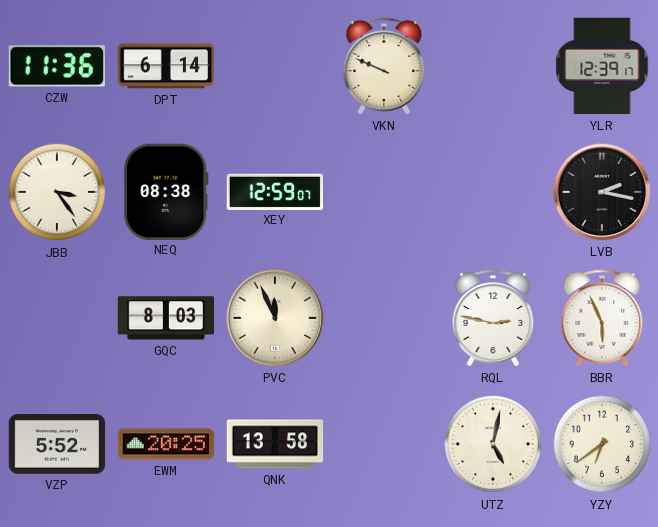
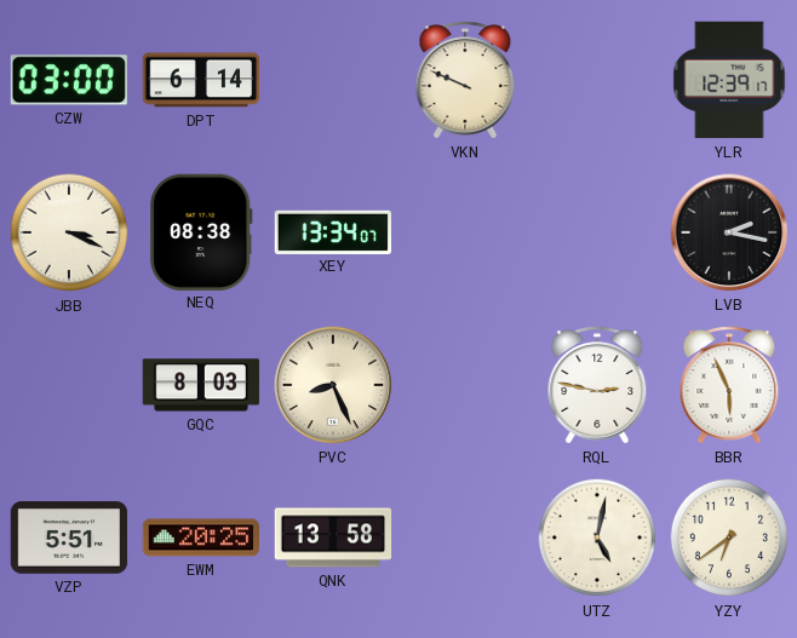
CZW: 11:36 -> 03:00 (69, 80)
JBB: 3:24 -> 3:19 (69, 232)
XEY: 12:59 -> 13:34 (332, 231)
PVC: 11:56 -> 8:26 (333, 385)
VZP: 5:52 -> 5:51 (69, 538)
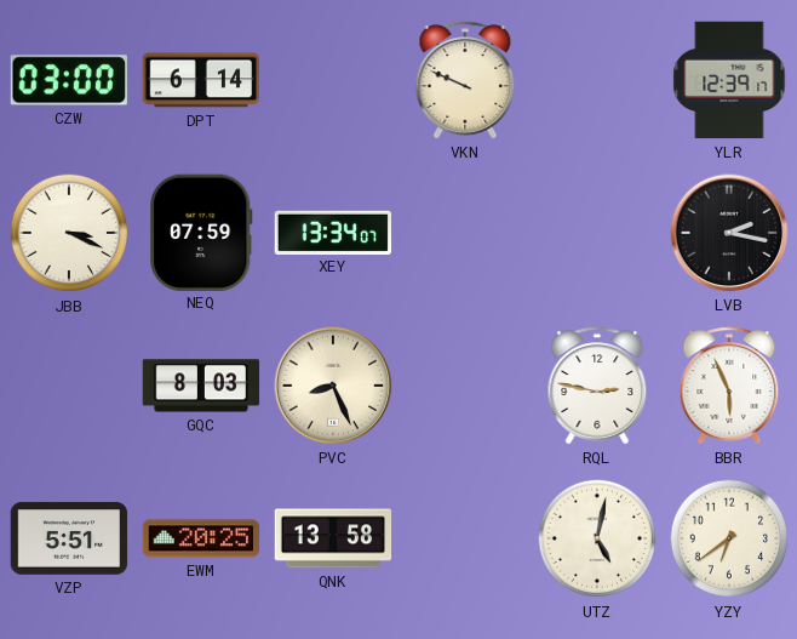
NEQ: 08:38 -> 07:59 (201, 232)
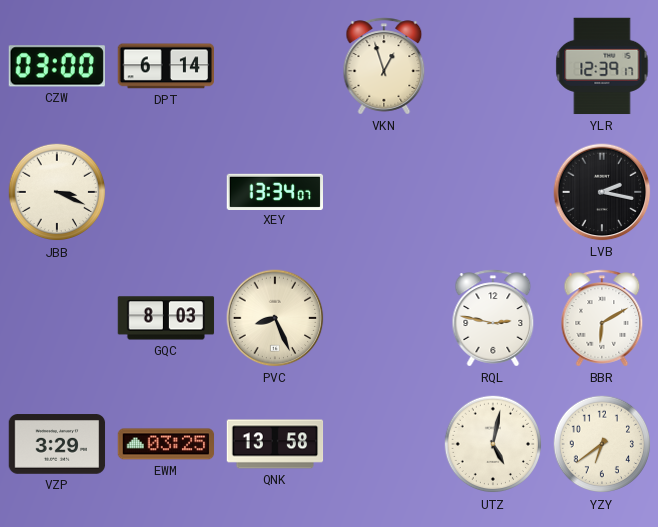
VKN: 9:49 -> 12:57 (384, 66)
NEQ: 07:59 -> none (201, 232)
BBR: 5:56 -> 6:10 (602, 318)
VZP: 5:51 -> 3:29 (57, 444)
EWM: 20:25 -> 03:25 (166, 444)
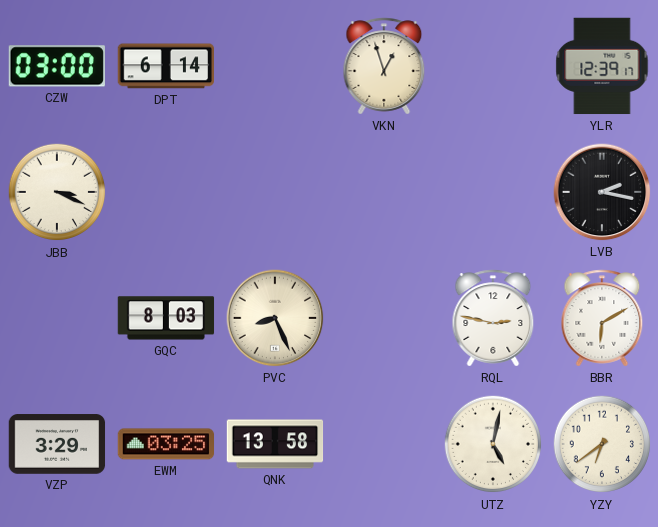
XEY: 13:34 -> none (274, 191)
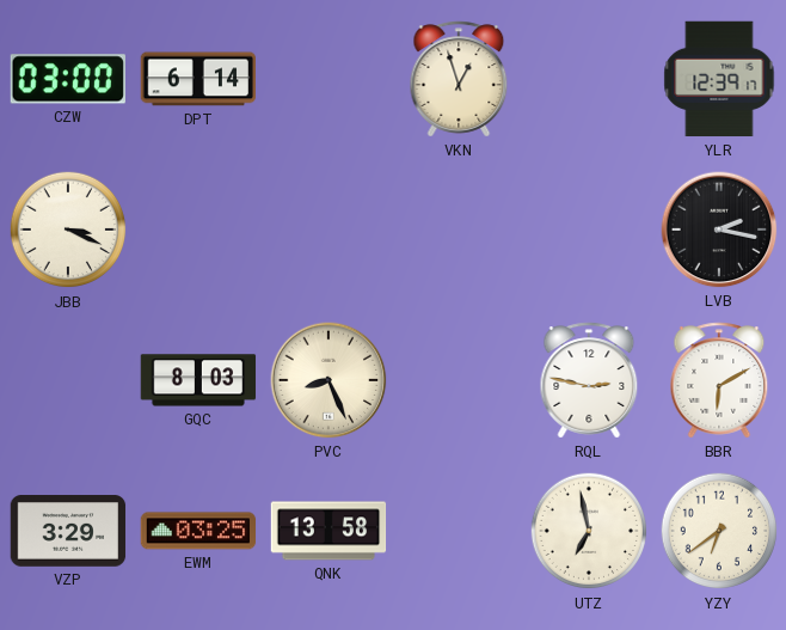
UTZ: 5:02 -> 6:58 (589, 531)
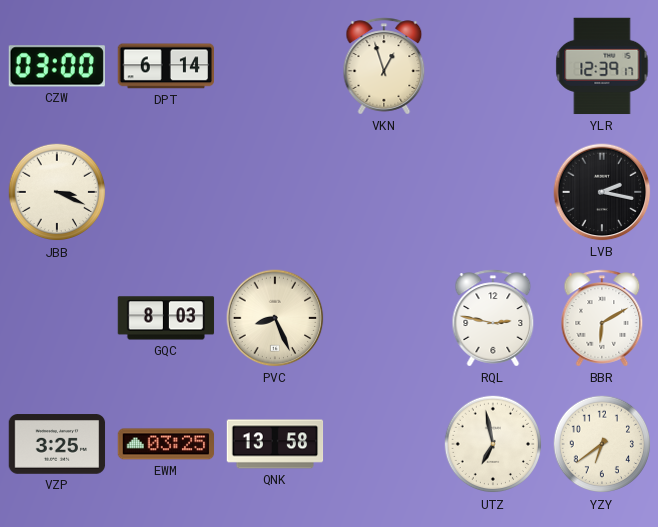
VZP: 3:29 -> 3:25 (57, 444)
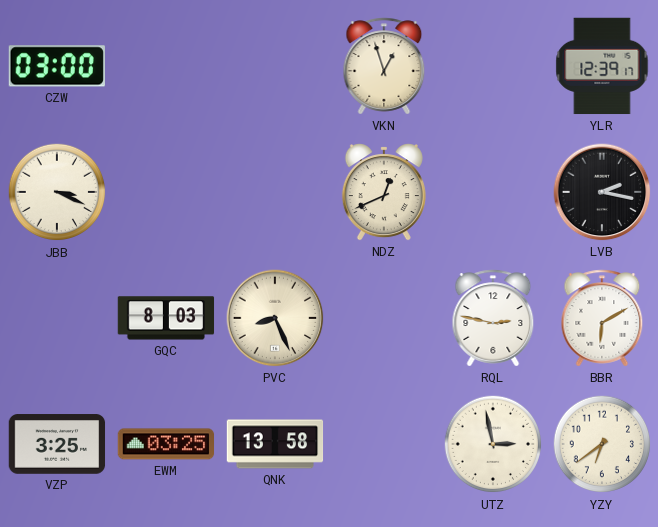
DPT: 6:14 -> none (166, 66)
NDZ: none -> 12:41 (384, 192)
UTZ: 6:58 -> 2:58 (493, 444)
